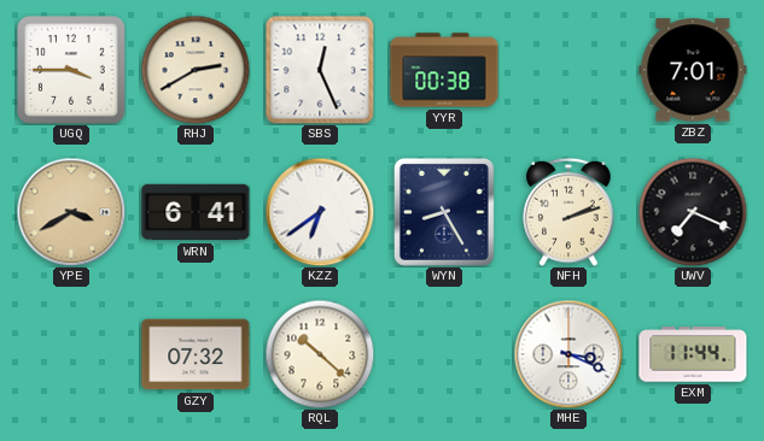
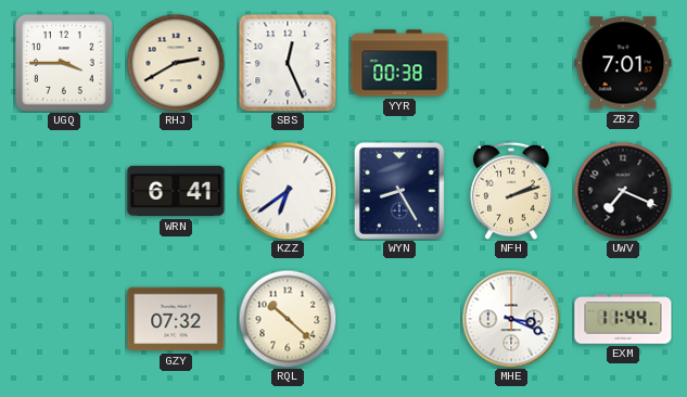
YPE: 3:40 -> none (71, 212)
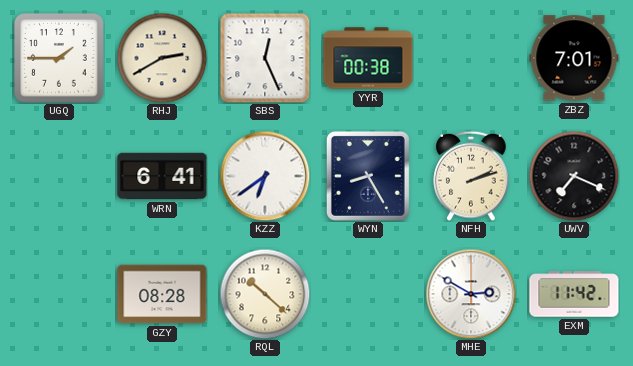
UGQ: 3:45 -> 1:45 (59, 58)
GZY: 07:32 -> 08:28 (162, 294)
MHE: 3:19 -> 2:50 (471, 294)
EXM: 11:44 -> 11:42 (574, 294)
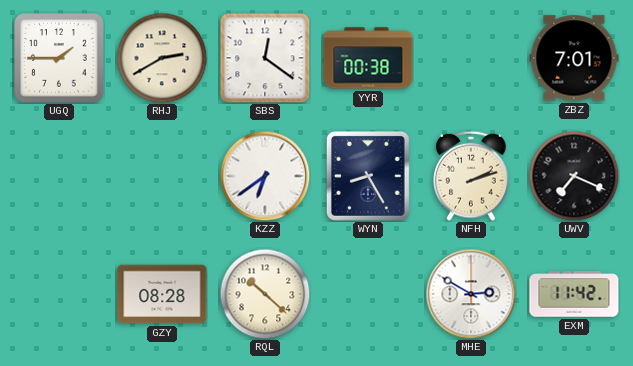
SBS: 12:26 -> 12:21 (265, 58)
WRN: 6:41 -> none (162, 176)
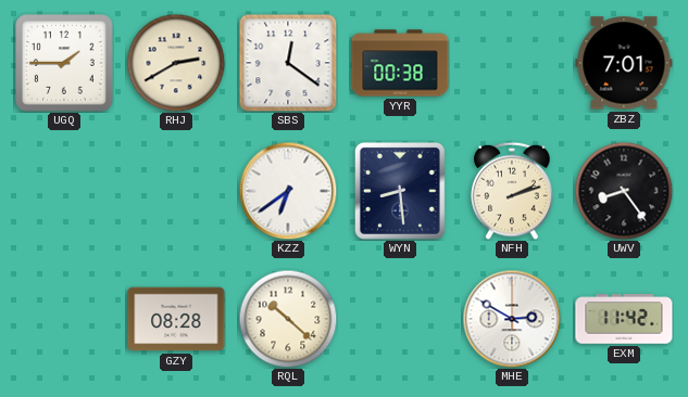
WYN: 8:25 -> 8:29 (400, 191)
UWV: 7:19 -> 8:24 (624, 191)
